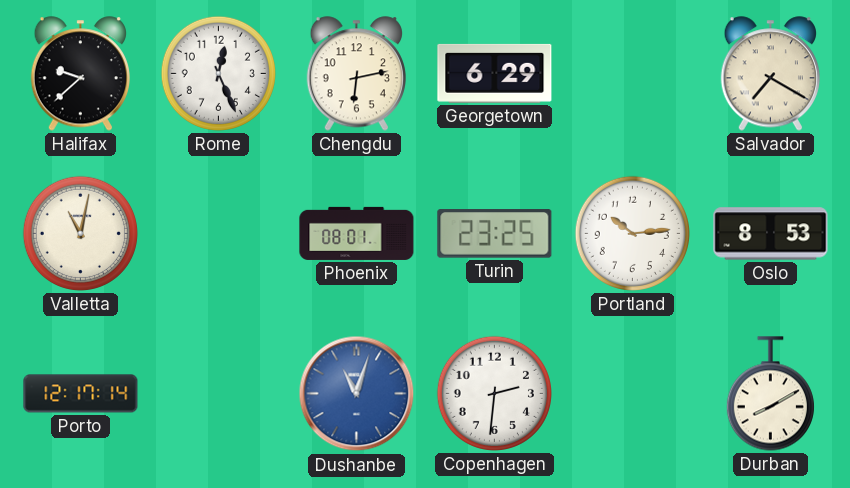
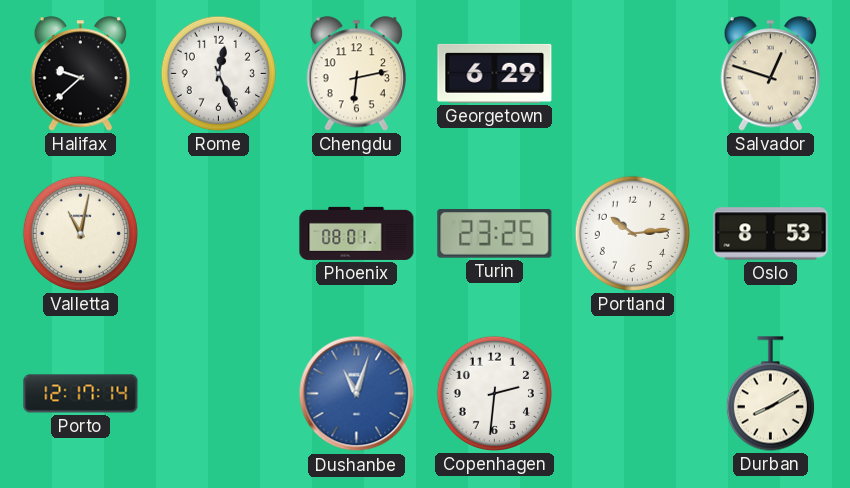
Salvador: 7:20 -> 12:48 (770, 74)
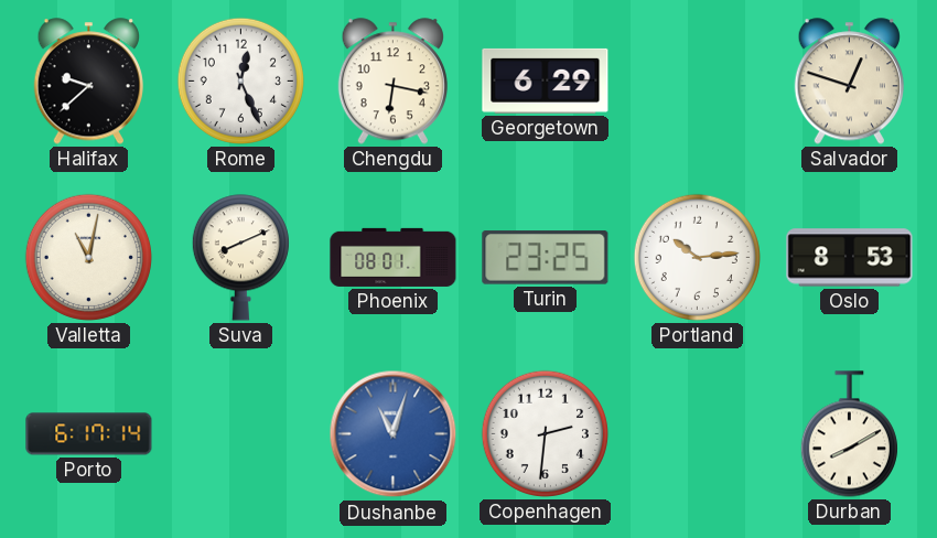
Chengdu: 6:13 -> 6:17 (392, 82)
Suva: none -> 8:11 (240, 258)
Porto: 12:17 -> 6:17 (89, 434)
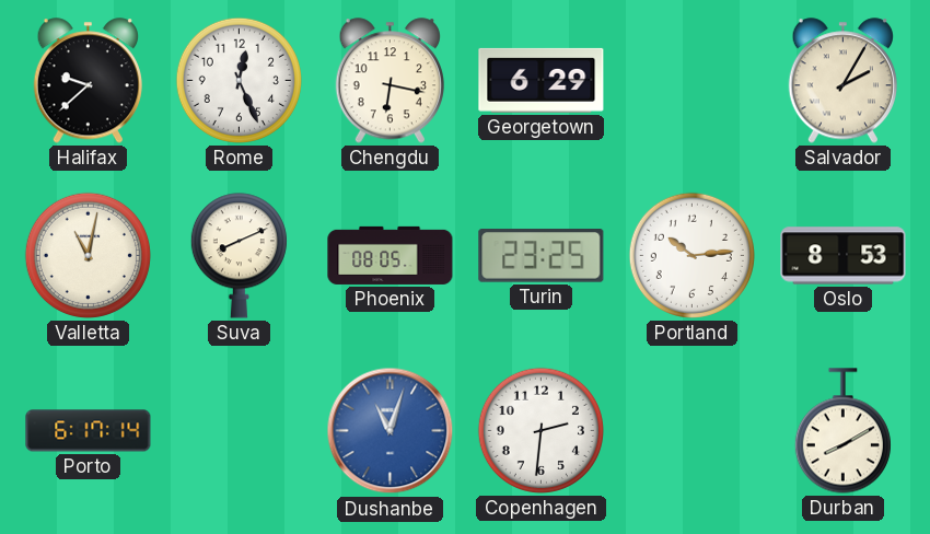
Salvador: 12:48 -> 2:05 (842, 81)
Phoenix: 08:01 -> 08:05 (391, 255)
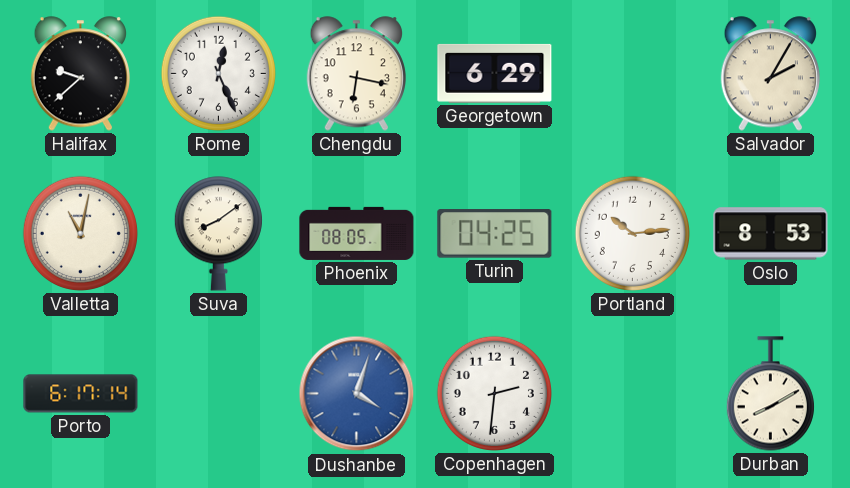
Suva: 8:11 -> 8:09 (218, 234)
Turin: 23:25 -> 04:25 (495, 234)
Dushanbe: 11:03 -> 4:03 (357, 394)
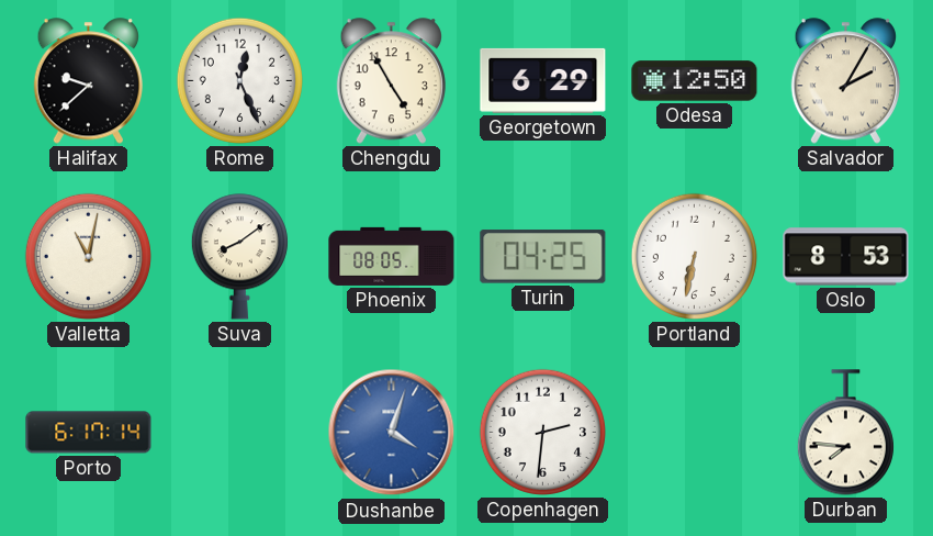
Chengdu: 6:17 -> 4:55 (391, 81)
Odesa: none -> 12:50 (695, 81)
Portland: 10:14 -> 6:32 (694, 256)
Durban: 8:10 -> 7:46 (845, 433)
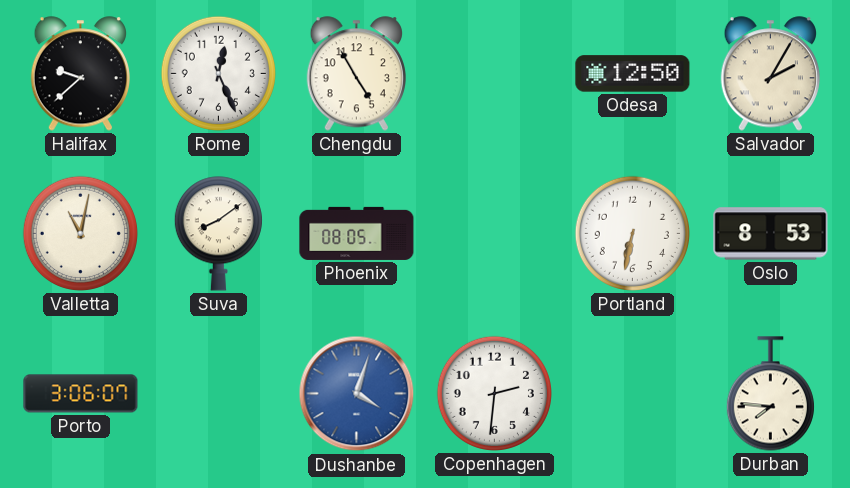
Georgetown: 6:29 -> none (543, 80)
Turin: 04:25 -> none (543, 257)
Porto: 6:17 -> 3:06 (81, 394)
